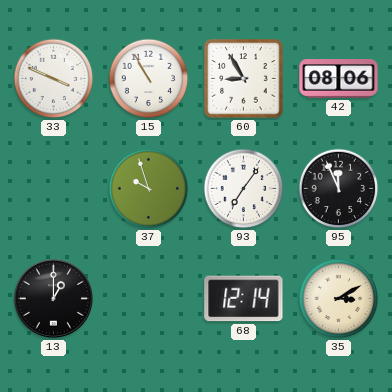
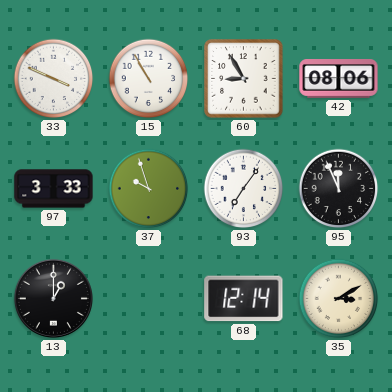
97: none -> 3:33 (54, 189)
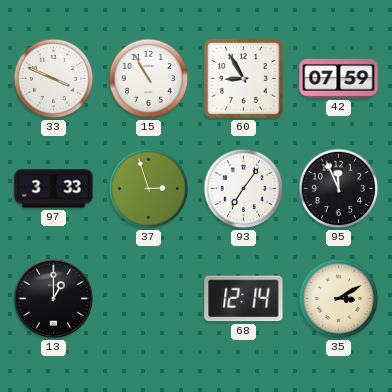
42: 08:06 -> 07:59 (339, 79)
37: 9:57 -> 2:57 (149, 189)
